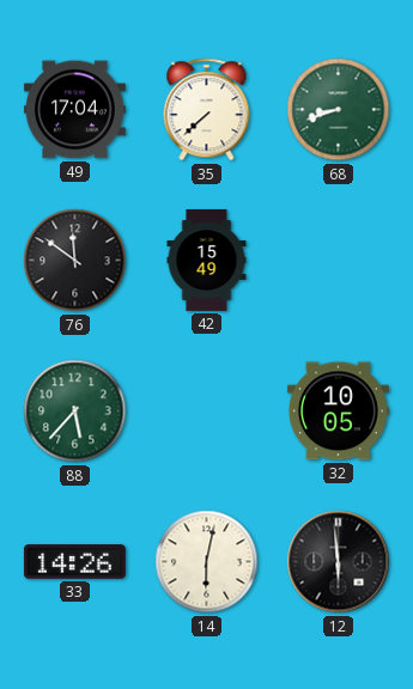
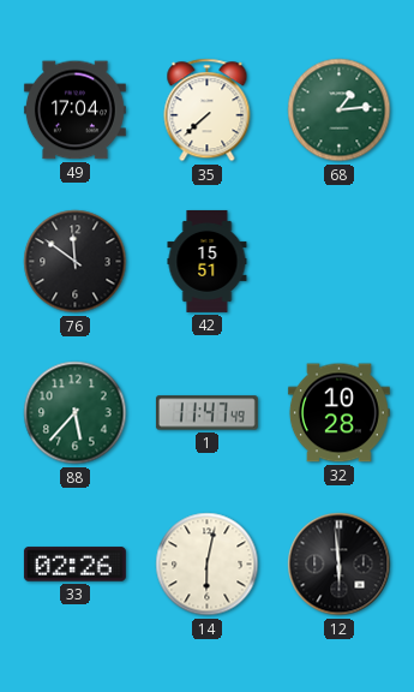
68: 8:42 -> 1:14 (340, 111)
42: 15:49 -> 15:51 (208, 261)
1: none -> 11:47 (206, 413)
32: 10:05 -> 10:28 (338, 413)
33: 14:26 -> 02:26 (74, 565)
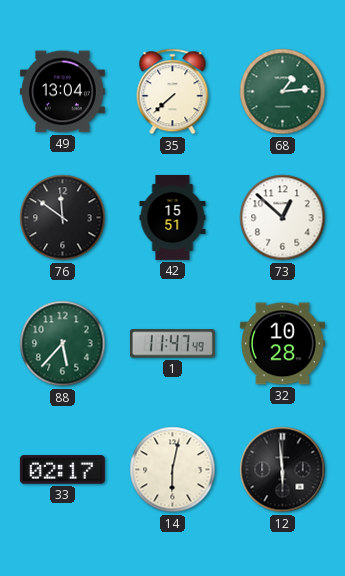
49: 17:04 -> 13:04 (62, 92)
73: none -> 12:52 (283, 218)
33: 02:26 -> 02:17 (62, 470)
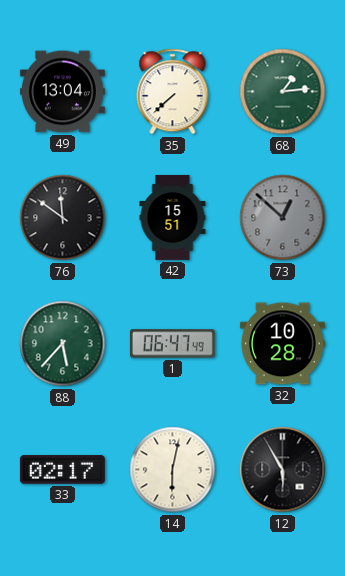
73 dial: white -> grey (283, 218)
1: 11:47 -> 06:47 (172, 344)
12: 5:59 -> 5:55 (283, 470)
